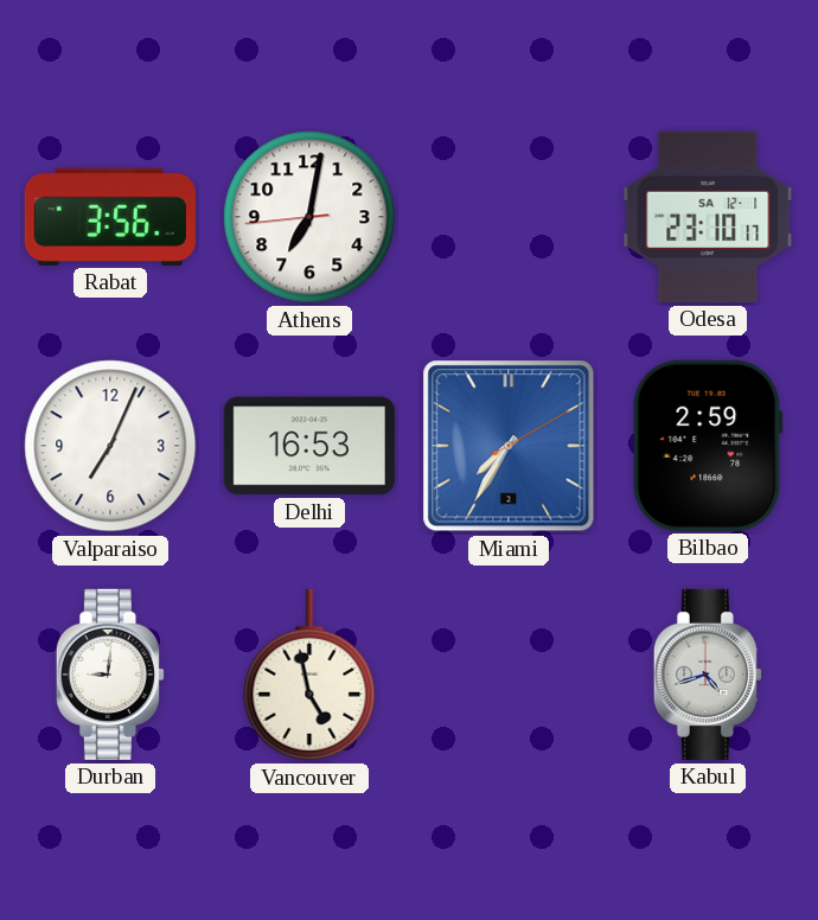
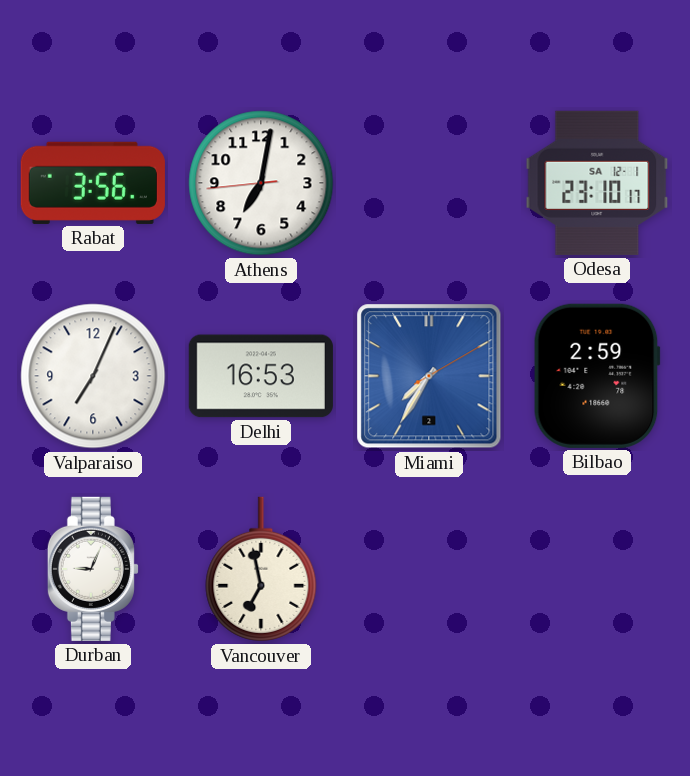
Durban: 9:01 -> 9:04 (93, 569)
Vancouver: 4:58 -> 6:58 (261, 569)
Kabul: 4:42 -> none (708, 675)
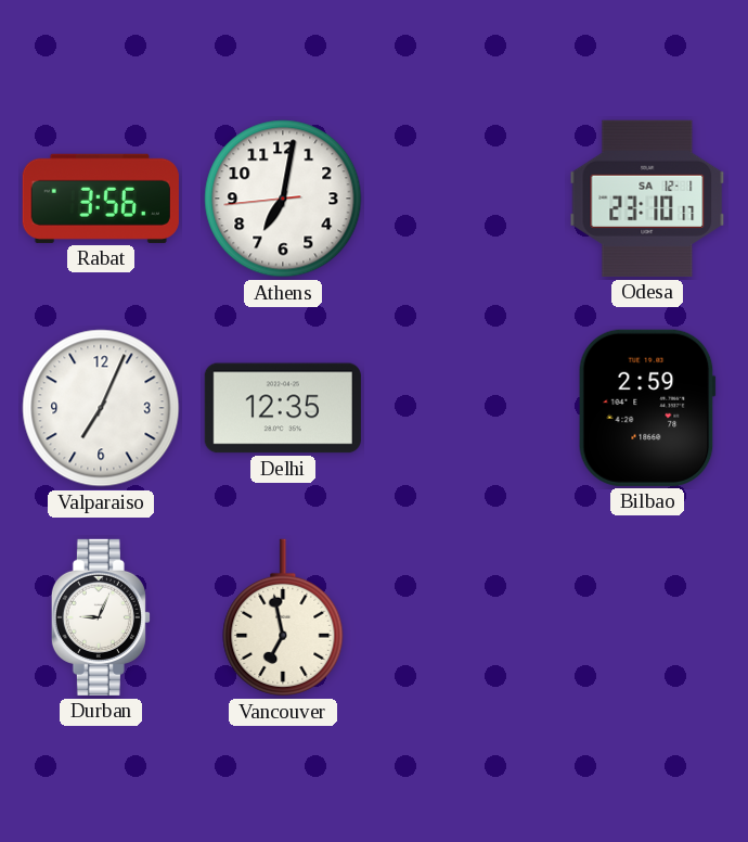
Delhi: 16:53 -> 12:35 (283, 408)
Miami: 7:35 -> none (429, 376)
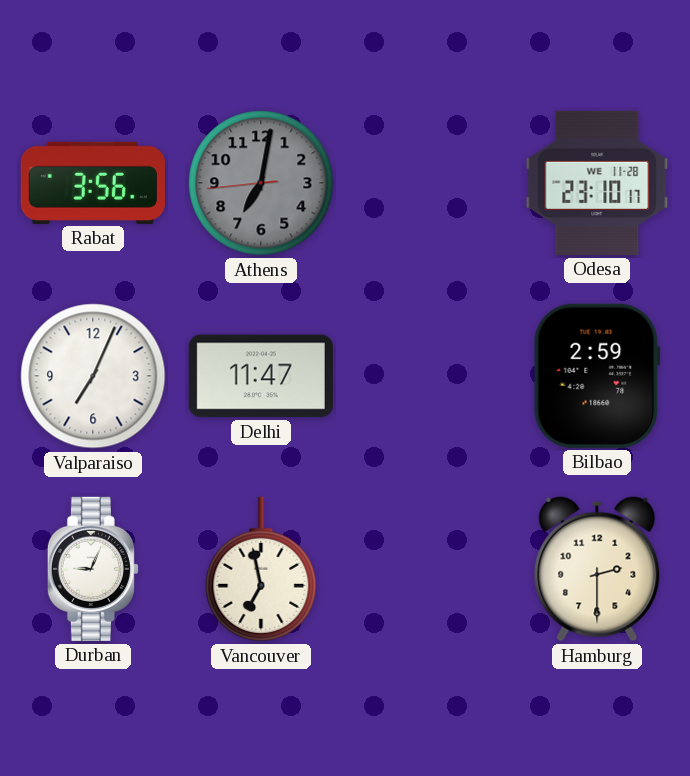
Athens dial: white -> grey (261, 183)
Odesa date: SA 12-1 -> WE 11-28 (597, 183)
Delhi: 12:35 -> 11:47 (261, 376)
Hamburg: none -> 2:30 (597, 569)
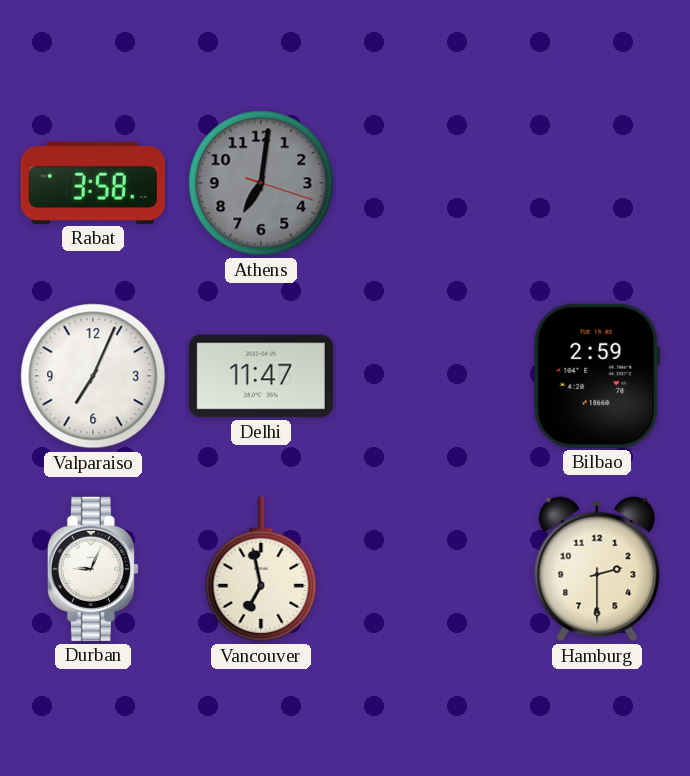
Rabat: 3:56 -> 3:58 (93, 183)
Athens: 7:01:44 -> 7:01:18 (261, 183)
Odesa: 23:10 -> none (597, 183)
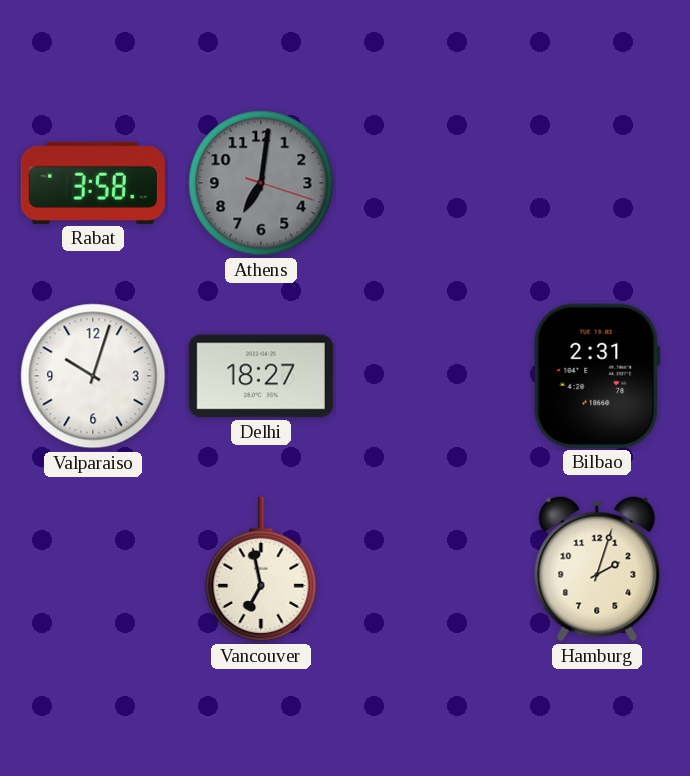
Valparaiso: 7:04 -> 10:03 (93, 376)
Delhi: 11:47 -> 18:27 (261, 376)
Bilbao: 2:59 -> 2:31 (597, 376)
Durban: 9:04 -> none (93, 569)
Hamburg: 2:30 -> 2:03 (597, 569)
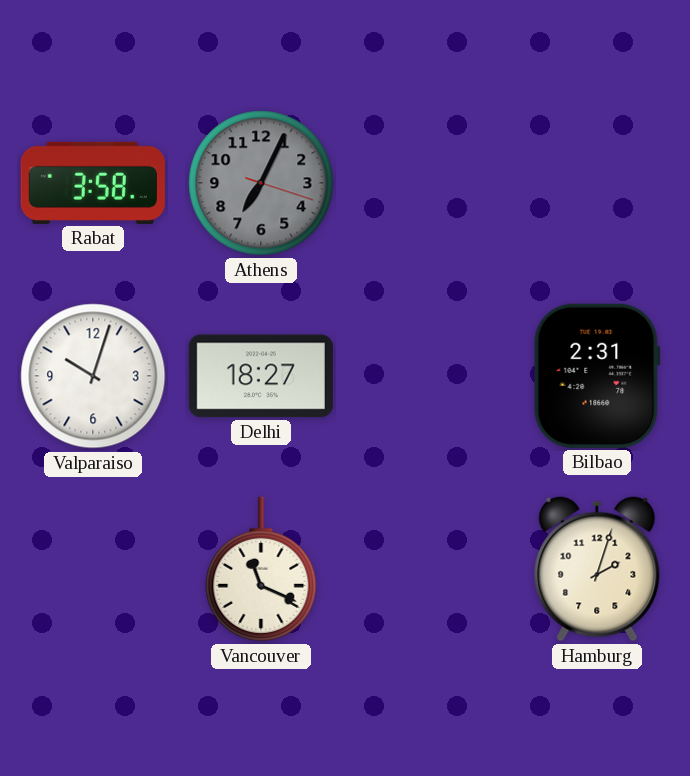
Athens: 7:01 -> 7:04 (261, 183)
Vancouver: 6:58 -> 11:19 (261, 569)
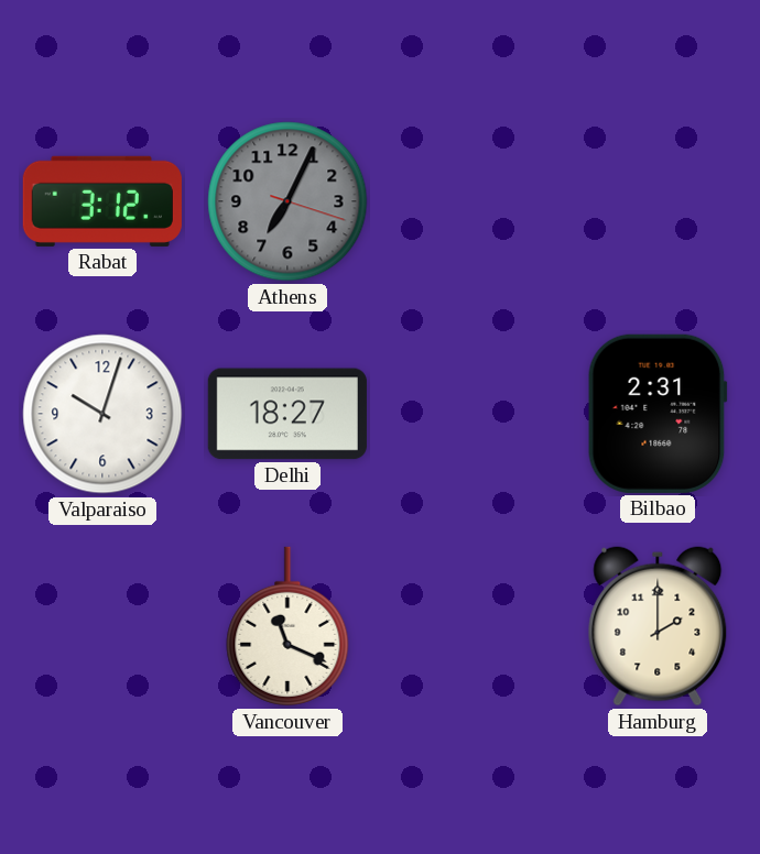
Rabat: 3:58 -> 3:12 (102, 201)
Hamburg: 2:03 -> 2:00 (658, 626)
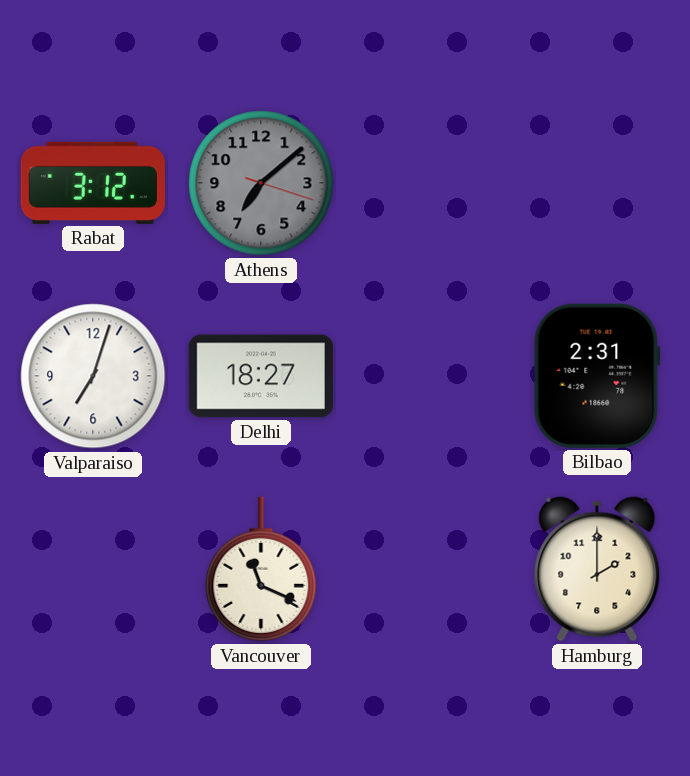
Athens: 7:04 -> 7:08 (261, 183)
Valparaiso: 10:03 -> 7:03 (93, 376)
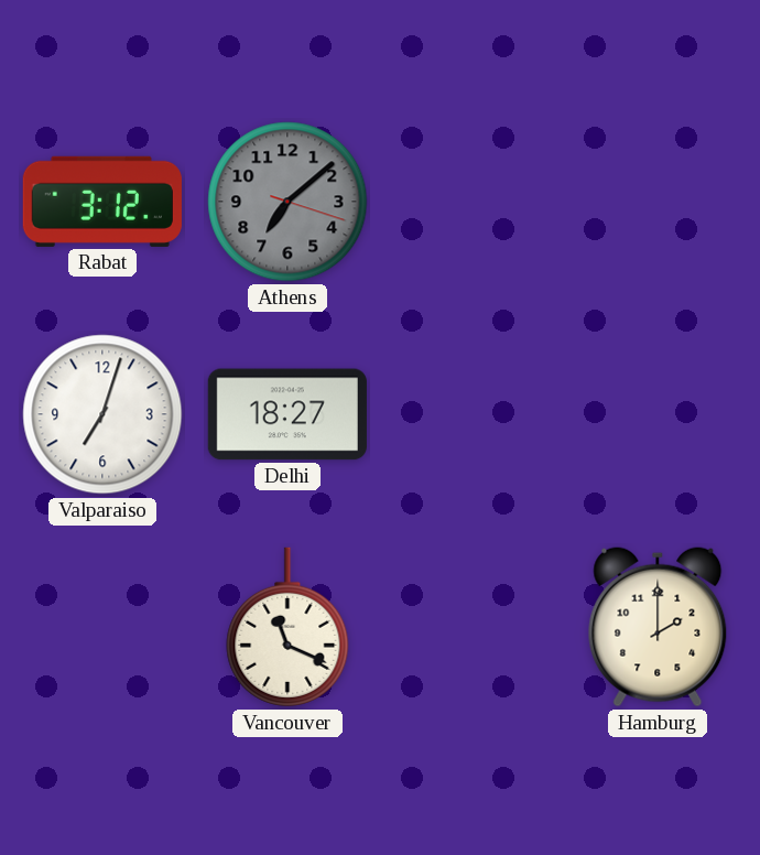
Bilbao: 2:31 -> none (597, 376)
